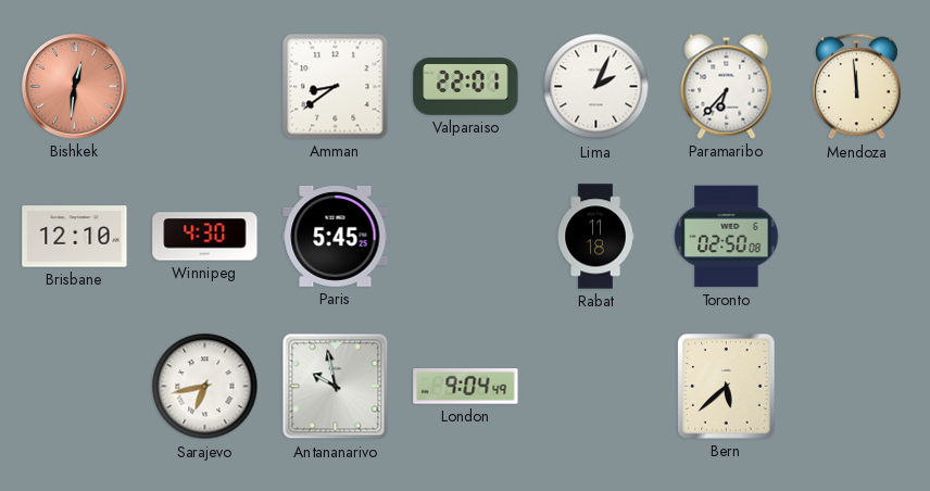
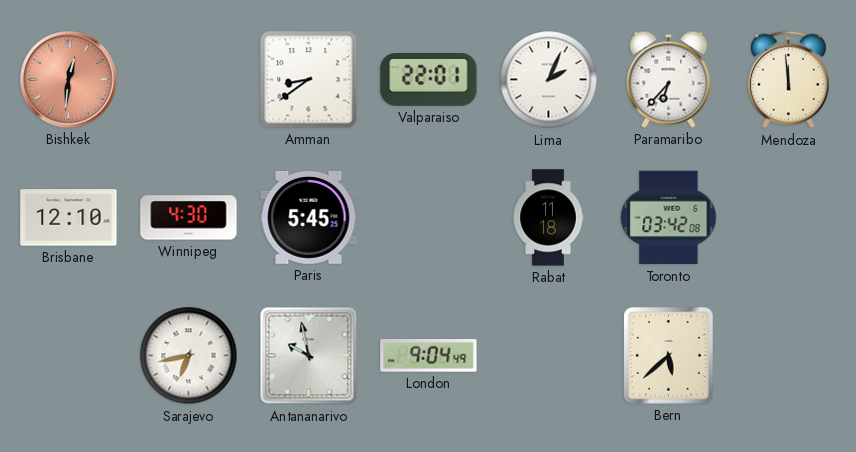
Toronto: 02:50 -> 03:42 (669, 218)
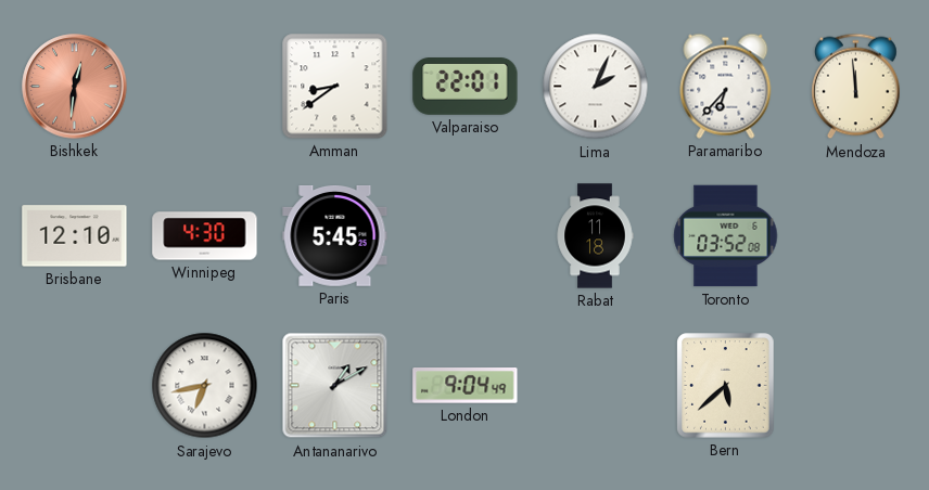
Toronto: 03:42 -> 03:52 (726, 236)
Antananarivo: 9:58 -> 1:10 (335, 386)
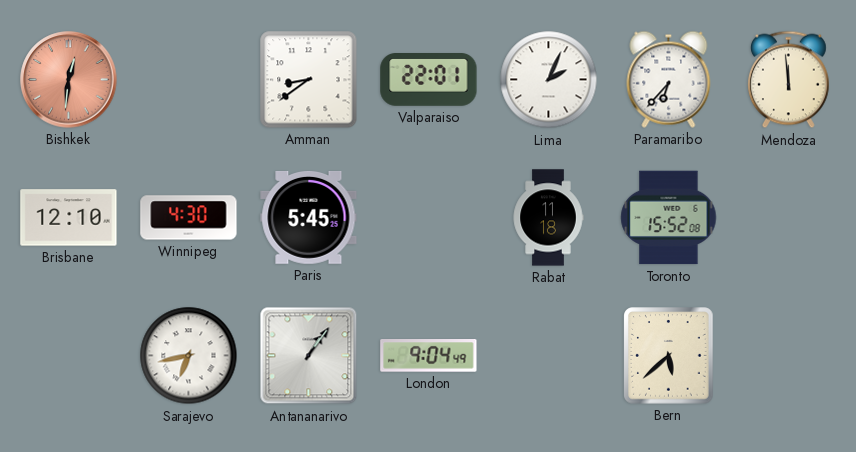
Toronto: 03:52 -> 15:52 (669, 218)
Antananarivo: 1:10 -> 1:06 (309, 356)
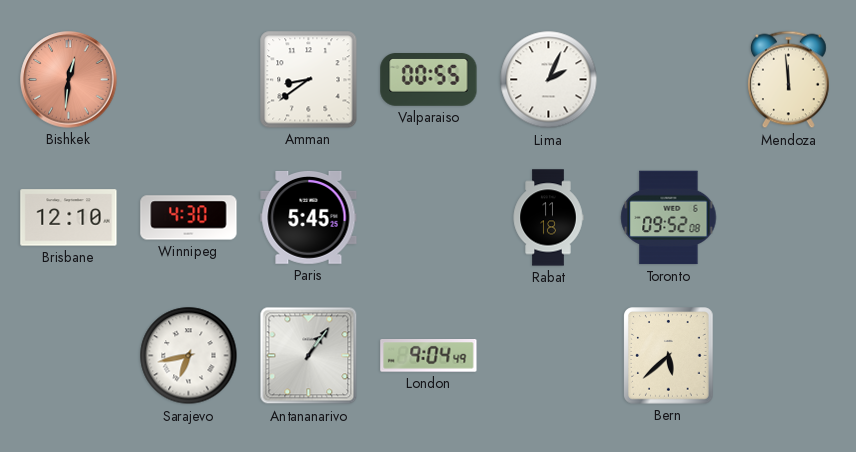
Valparaiso: 22:01 -> 00:55 (429, 80)
Paramaribo: 6:37 -> none (669, 79)
Toronto: 15:52 -> 09:52 (669, 218)
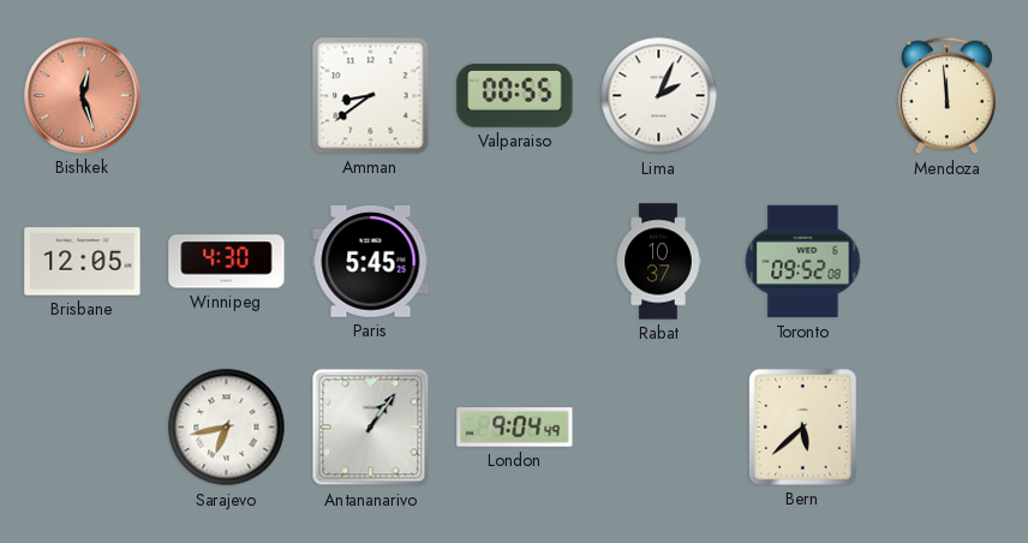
Bishkek: 12:31 -> 12:27 (83, 96)
Brisbane: 12:10 -> 12:05 (83, 262)
Rabat: 11:18 -> 10:37 (658, 262)
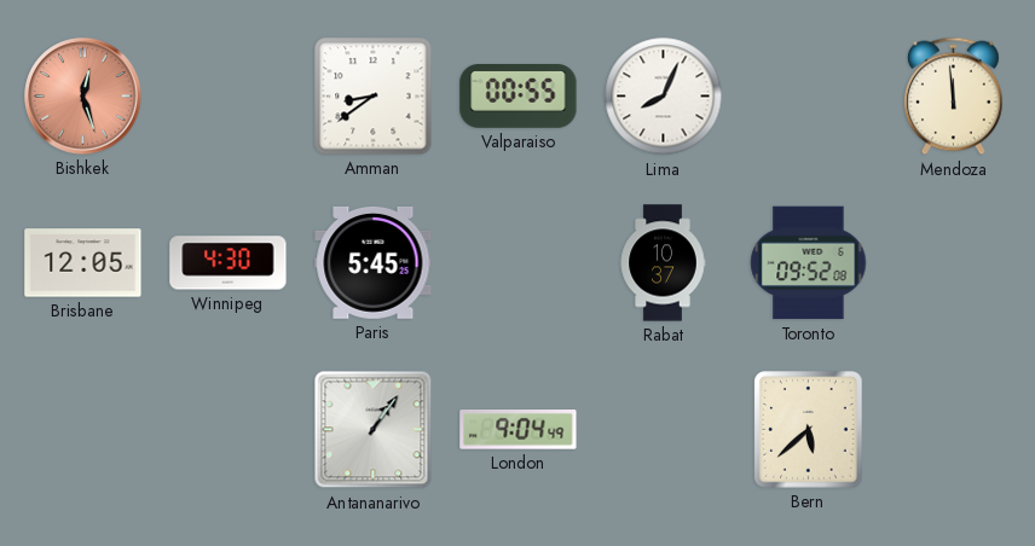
Lima: 2:04 -> 8:04 (664, 97)
Sarajevo: 6:43 -> none (227, 428)
